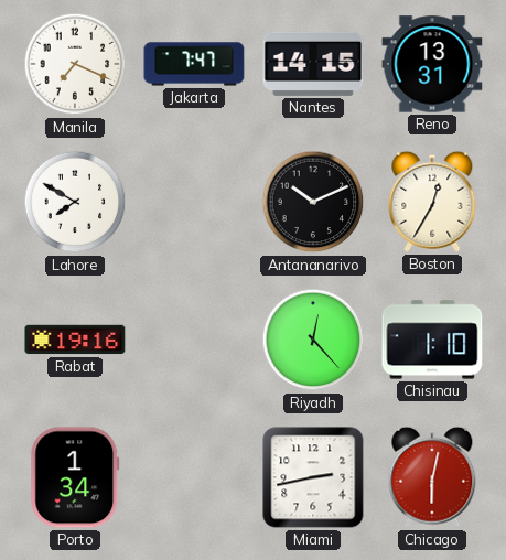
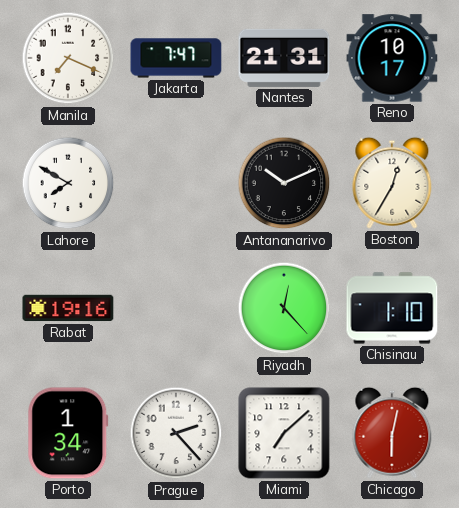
Nantes: 14:15 -> 21:31 (284, 58)
Reno: 13:31 -> 10:17 (392, 58)
Prague: none -> 2:23 (176, 433)
Miami: 2:43 -> 7:08 (284, 433)
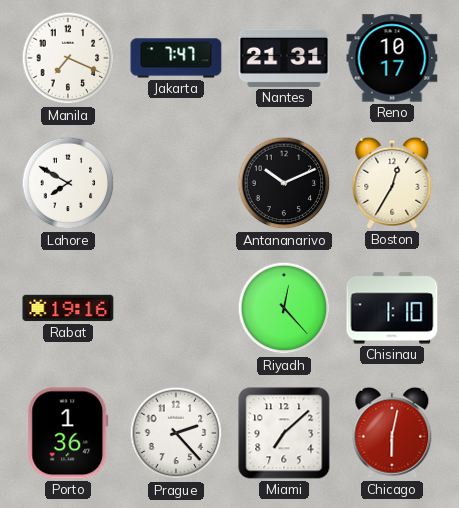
Porto: 1:34 -> 1:36 (68, 433)
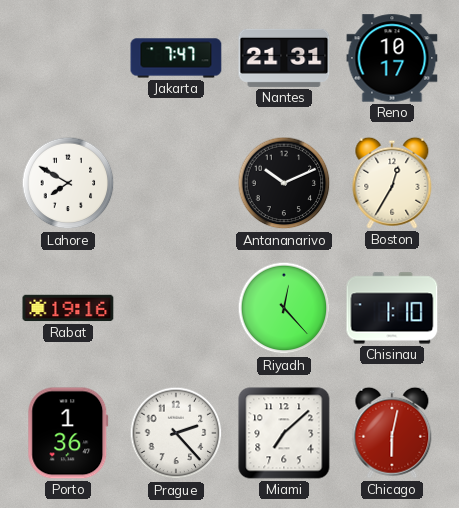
Manila: 7:19 -> none (68, 58)
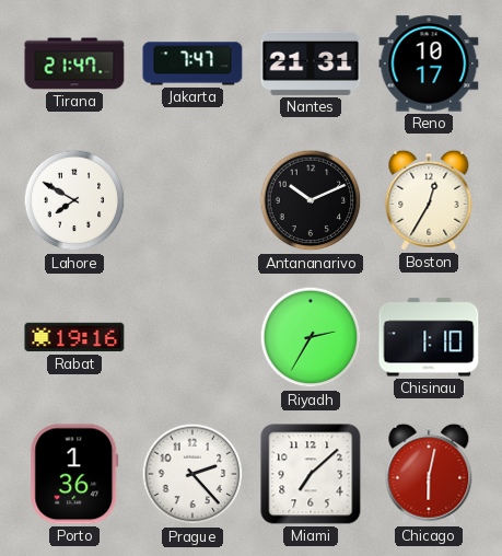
Tirana: none -> 21:47 (74, 63)
Riyadh: 12:23 -> 2:35 (311, 337)
